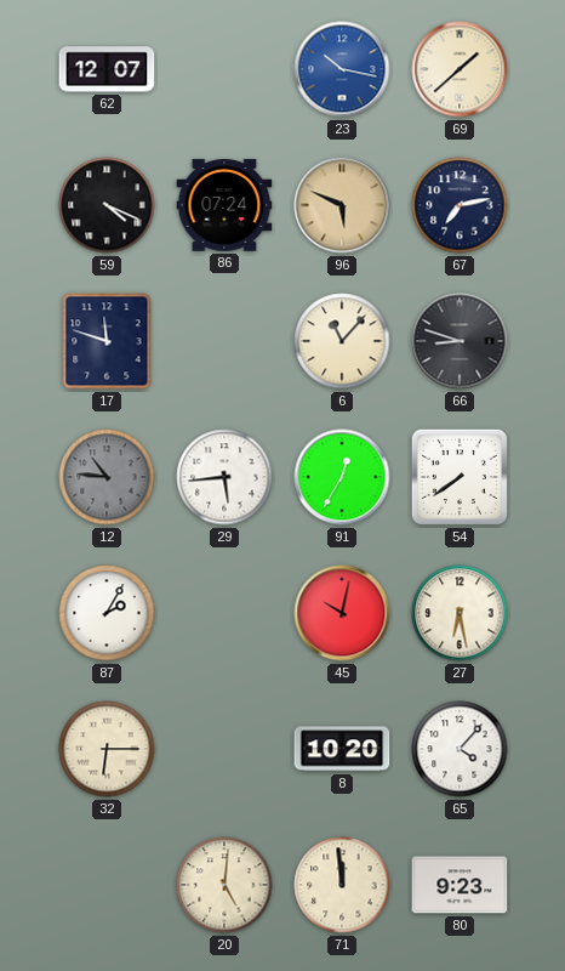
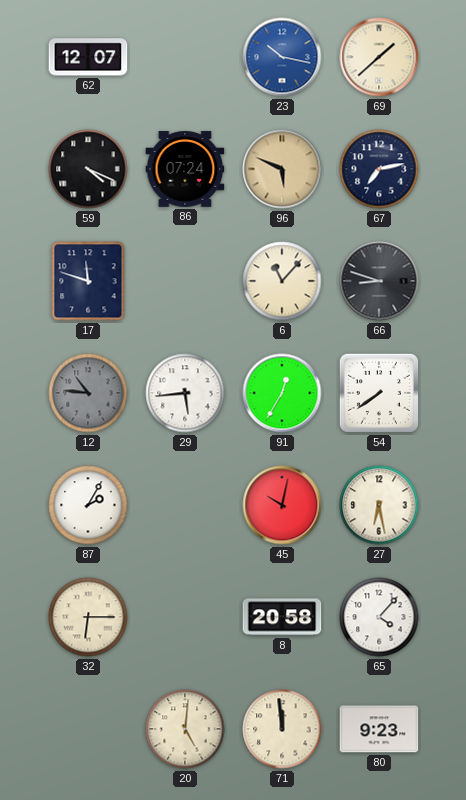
8: 10:20 -> 20:58 (282, 617)
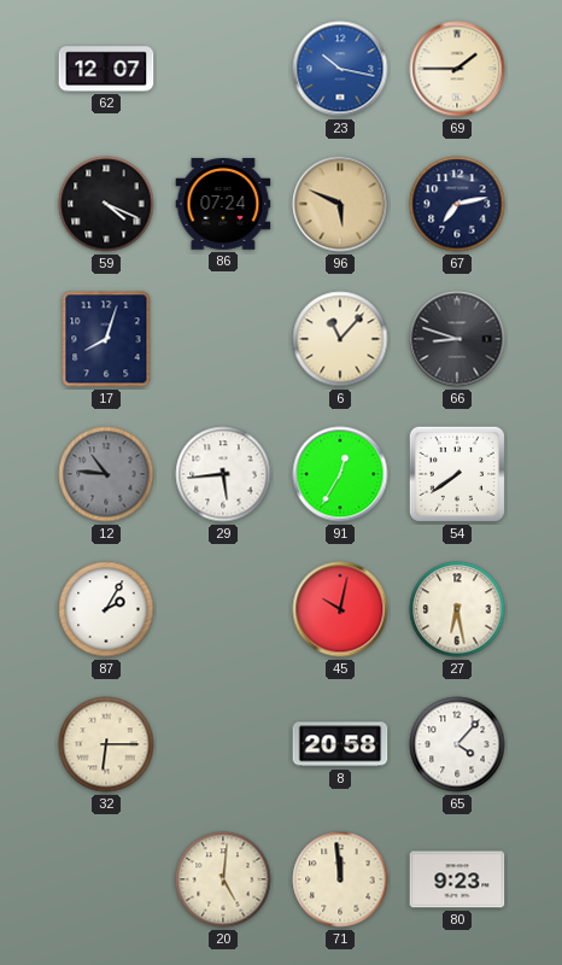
69: 1:38 -> 1:45 (457, 69)
17: 11:48 -> 8:03 (106, 339)
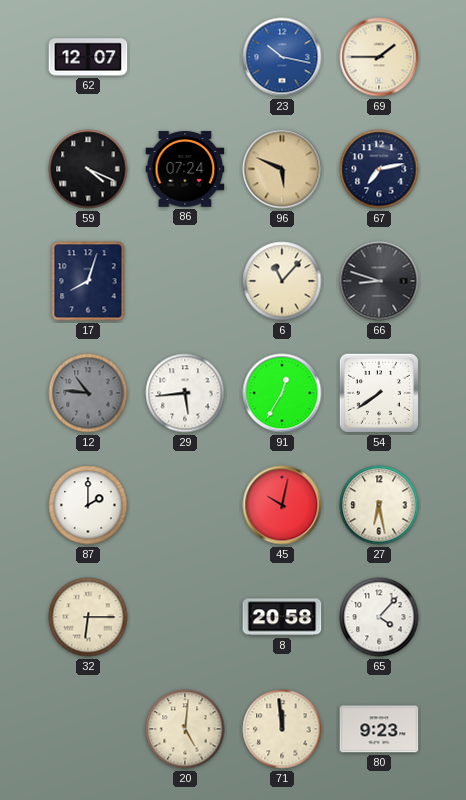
87: 2:05 -> 2:00 (88, 505)
